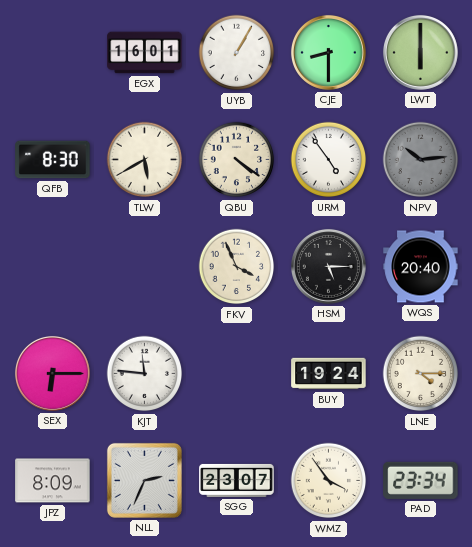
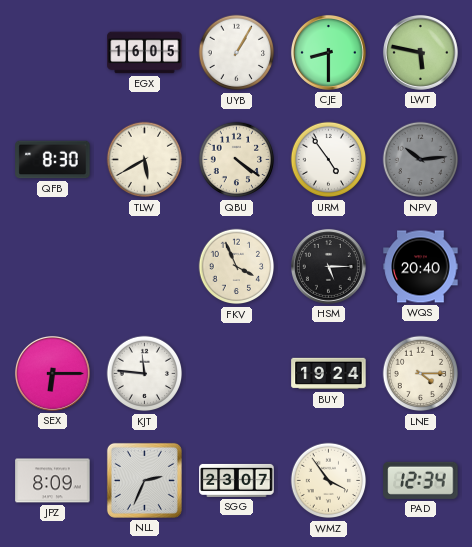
EGX: 16:01 -> 16:05 (145, 53)
LWT: 6:00 -> 5:47 (420, 52)
PAD: 23:34 -> 12:34 (421, 480)
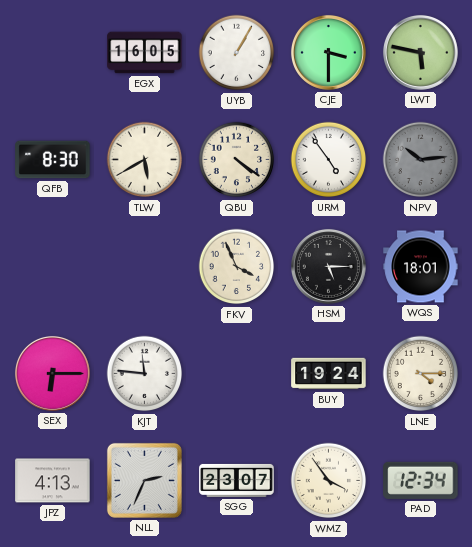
CJE: 8:30 -> 3:30 (328, 52)
WQS: 20:40 -> 18:01 (421, 267)
JPZ: 8:09 -> 4:13 (53, 481)
